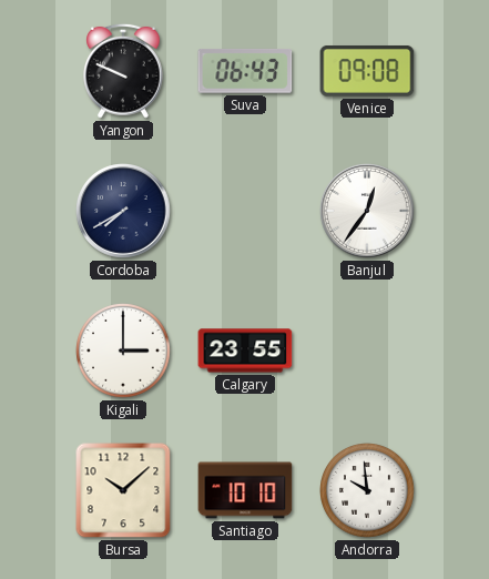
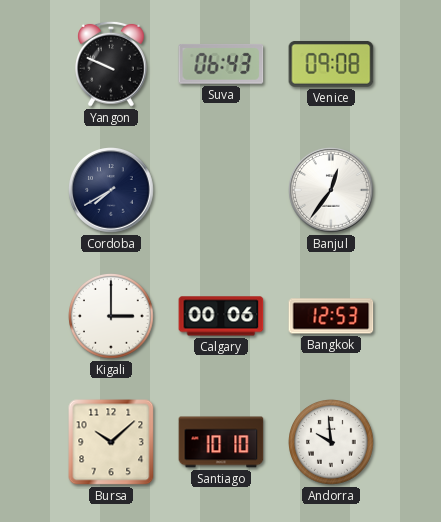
Calgary: 23:55 -> 00:06 (221, 316)
Bangkok: none -> 12:53 (331, 316)
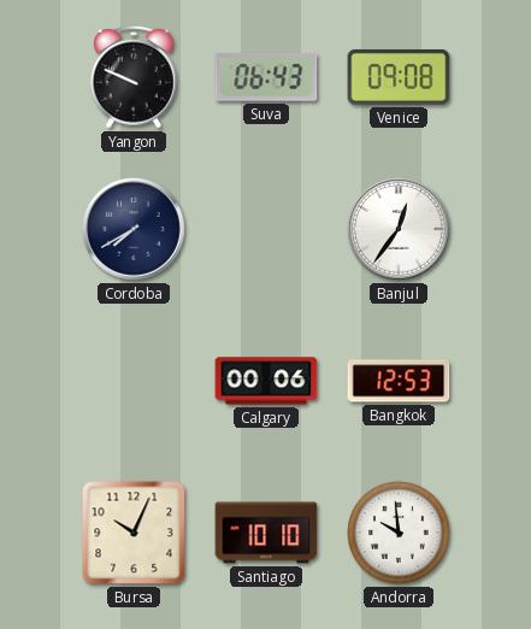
Kigali: 3:00 -> none (112, 317)
Bursa: 10:08 -> 10:04 (134, 533)
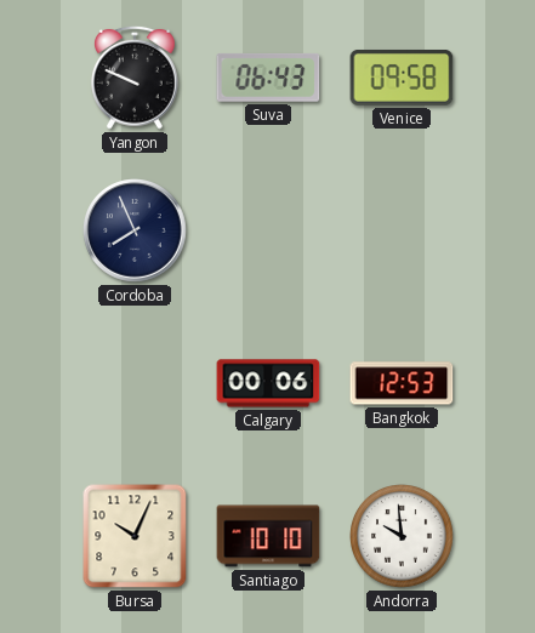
Venice: 09:08 -> 09:58 (402, 78)
Cordoba: 7:40 -> 7:56 (135, 230)
Banjul: 12:36 -> none (399, 229)
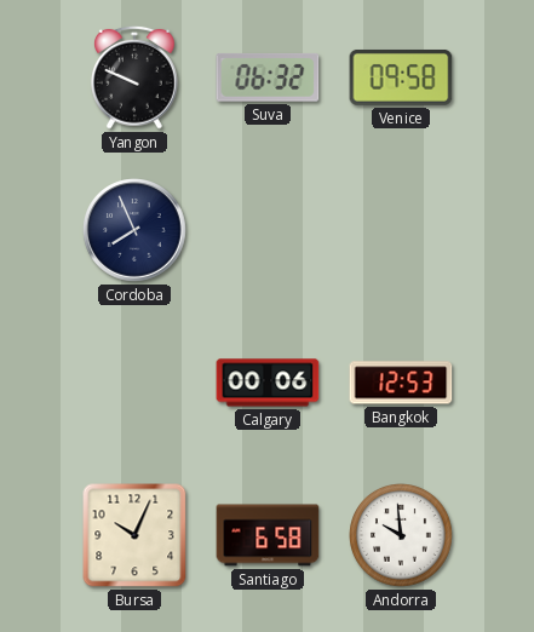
Suva: 06:43 -> 06:32 (268, 77)
Santiago: 10:10 -> 6:58 (268, 535)
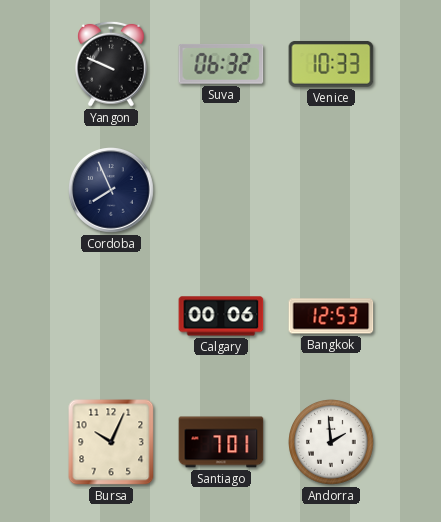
Venice: 09:58 -> 10:33 (331, 64)
Santiago: 6:58 -> 7:01 (221, 442)
Andorra: 9:59 -> 1:59 (332, 443)
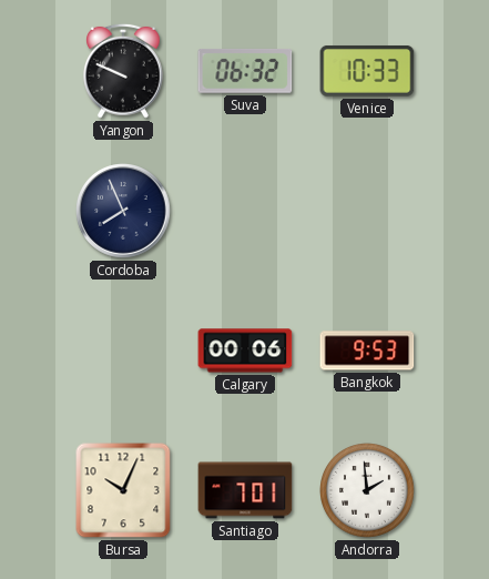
Bangkok: 12:53 -> 9:53 (367, 351)
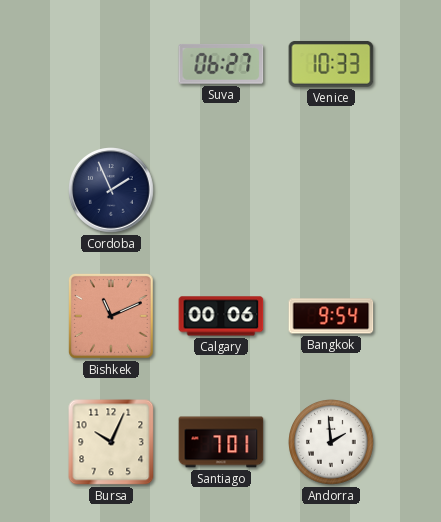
Yangon: 9:49 -> none (124, 71)
Suva: 06:32 -> 06:27 (221, 64)
Cordoba: 7:56 -> 1:56 (111, 190)
Bishkek: none -> 11:11 (112, 317)
Bangkok: 9:53 -> 9:54 (331, 316)
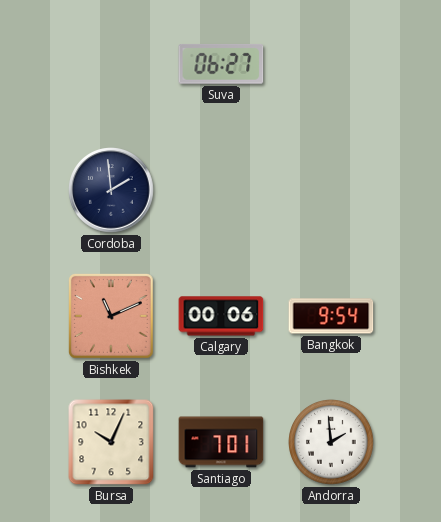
Venice: 10:33 -> none (331, 64)
Cordoba: 1:56 -> 1:59 (111, 190)
